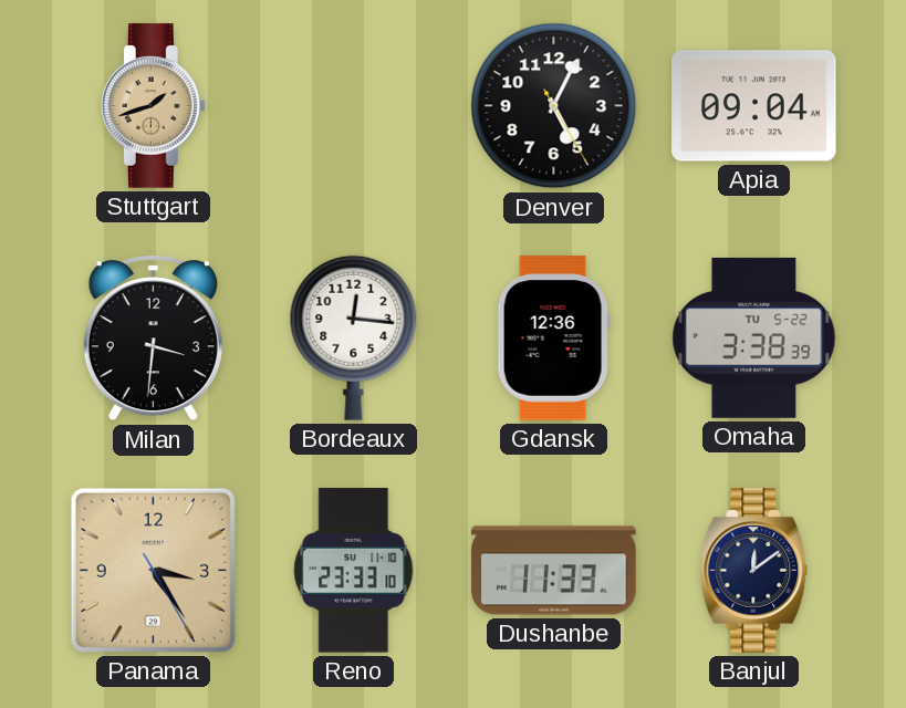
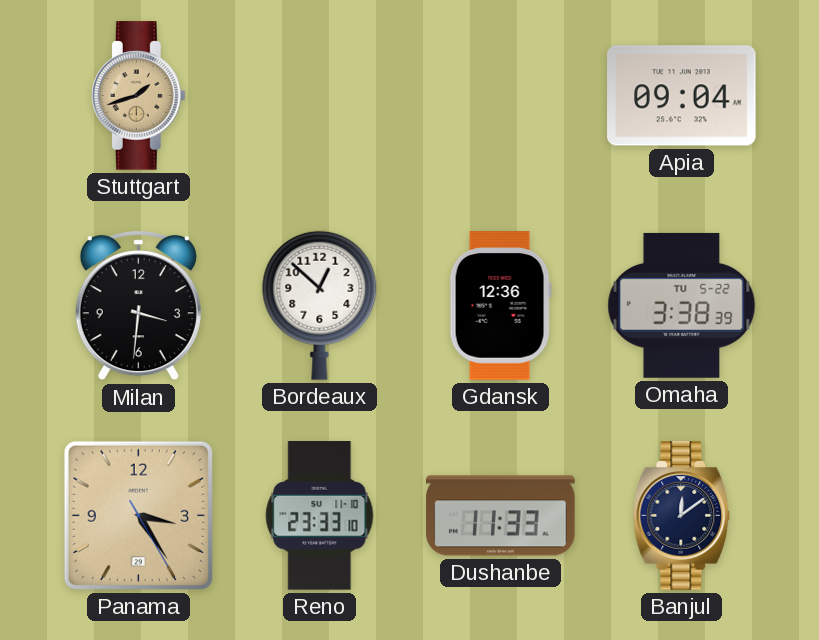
Denver: 5:04 -> none (554, 106)
Bordeaux: 12:16 -> 12:52 (320, 305)
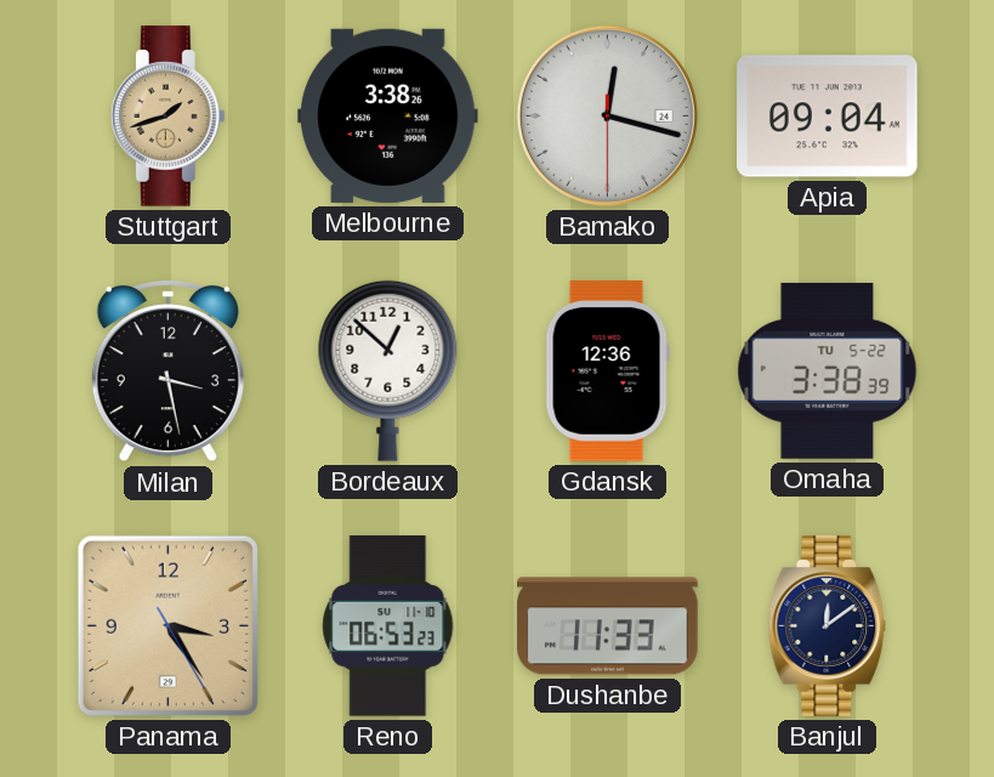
Melbourne: none -> 3:38 (388, 115)
Bamako: none -> 12:17 (607, 115)
Milan: 3:31 -> 3:28 (167, 372)
Reno: 23:33 -> 06:53 (388, 626)
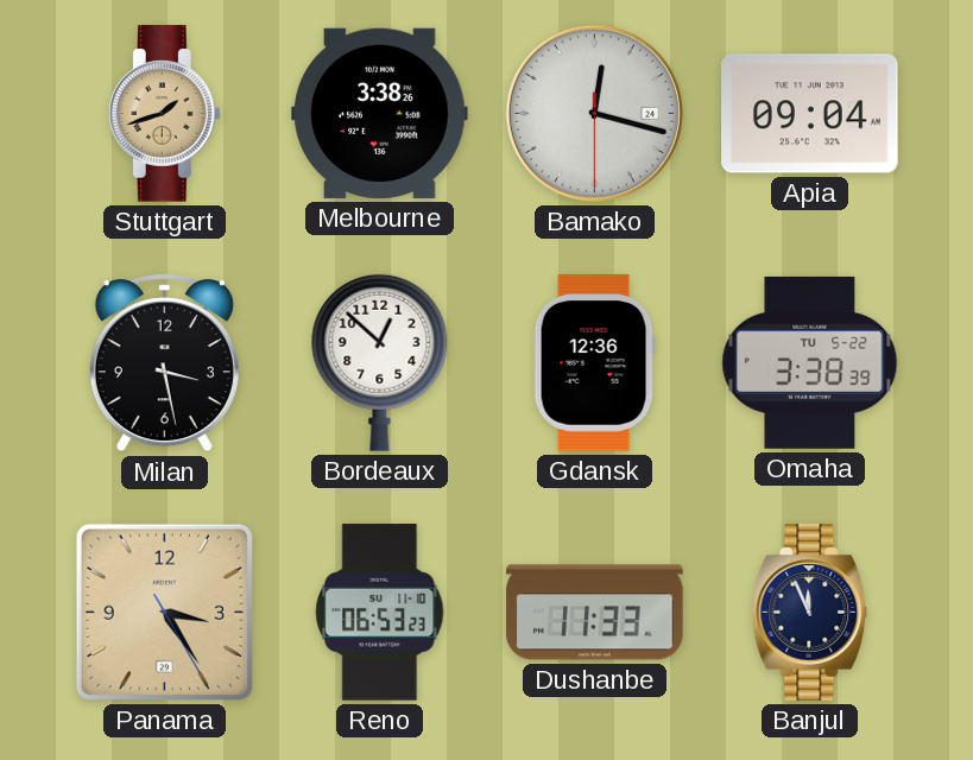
Banjul: 12:09 -> 11:56 (810, 613)
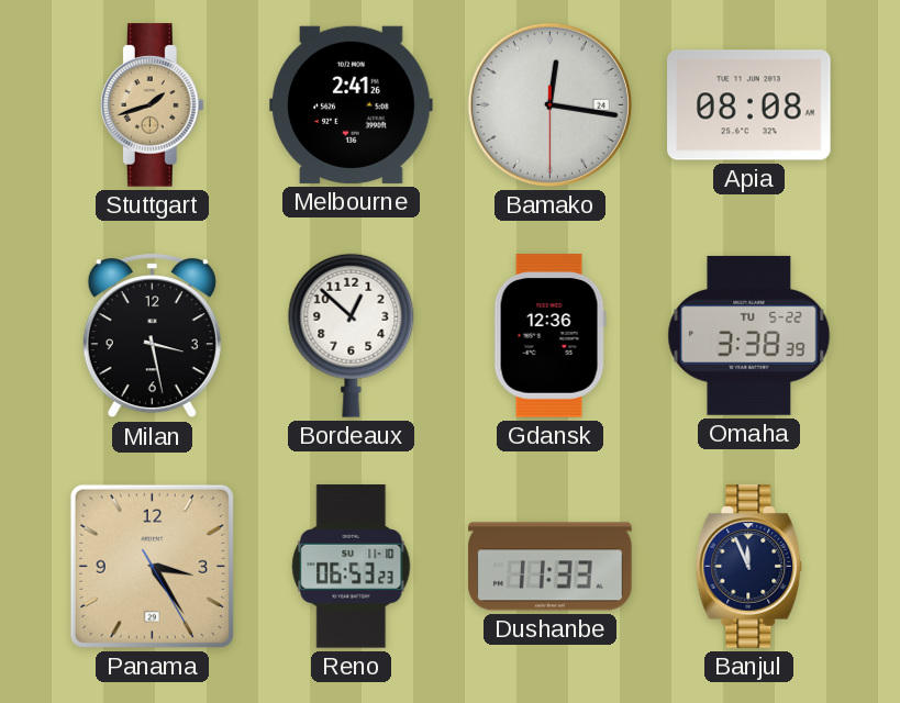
Melbourne: 3:38 -> 2:41 (352, 104)
Bamako: 12:17 -> 12:16 (549, 104)
Apia: 09:04 -> 08:08 (749, 105)
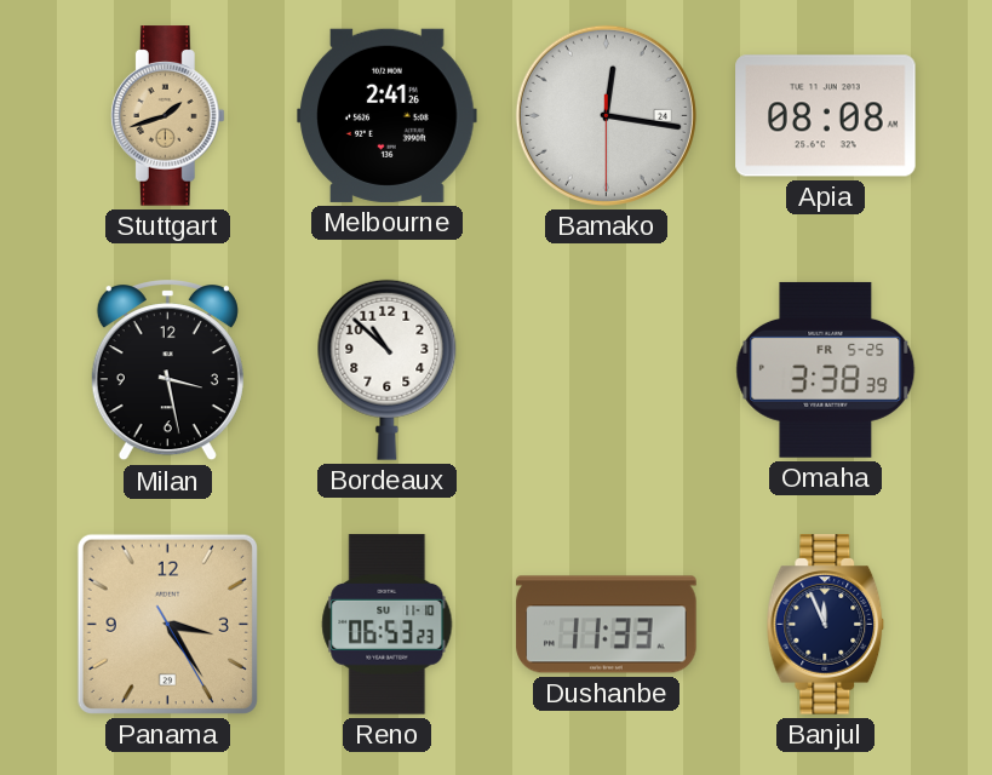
Bordeaux: 12:52 -> 10:52 (388, 369)
Gdansk: 12:36 -> none (549, 336)
Omaha date: TU 5-22 -> FR 5-25 (826, 369)
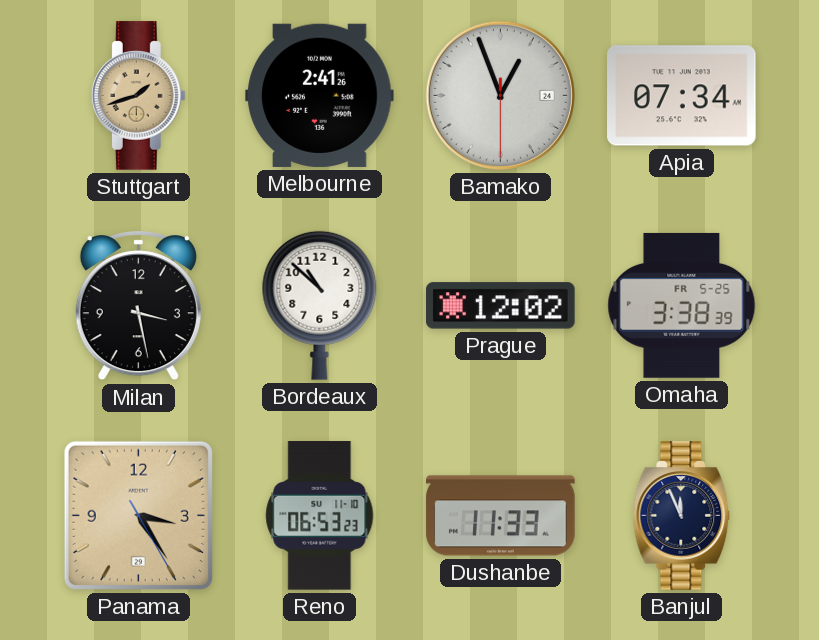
Bamako: 12:16 -> 12:56 (500, 95)
Apia: 08:08 -> 07:34 (682, 96)
Prague: none -> 12:02 (501, 306)
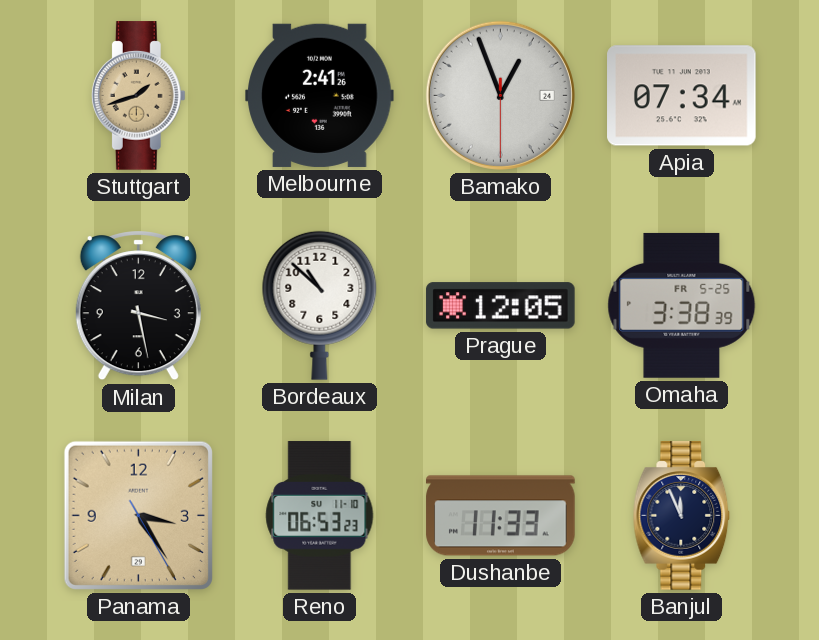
Prague: 12:02 -> 12:05 (501, 306)
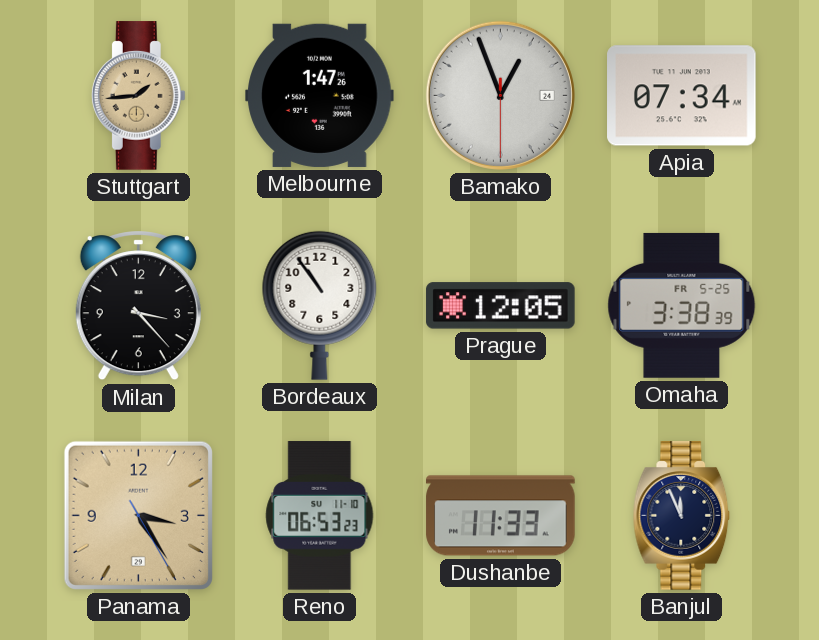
Stuttgart: 1:42 -> 1:44 (138, 96)
Melbourne: 2:41 -> 1:47 (320, 95)
Milan: 3:28 -> 3:23 (138, 306)
Bordeaux: 10:52 -> 10:54 (320, 305)
